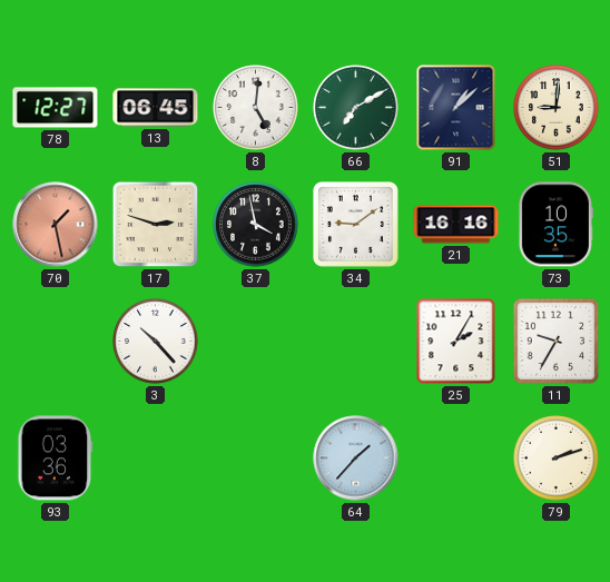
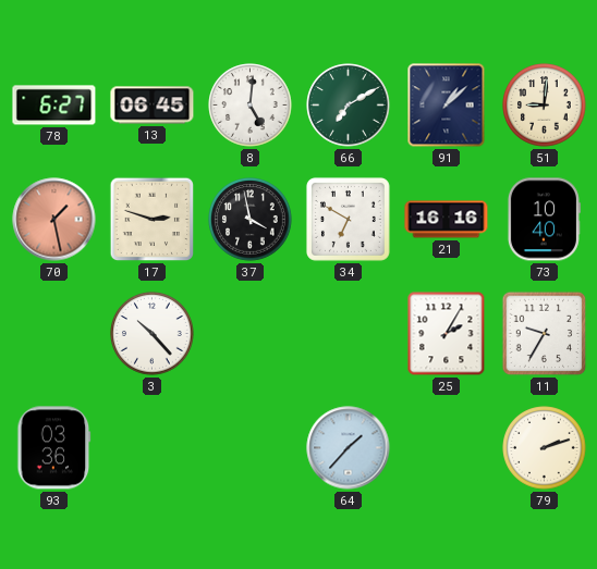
78: 12:27 -> 6:27 (54, 106)
34: 9:09 -> 6:50 (348, 219)
73: 10:35 -> 10:40 (544, 220)
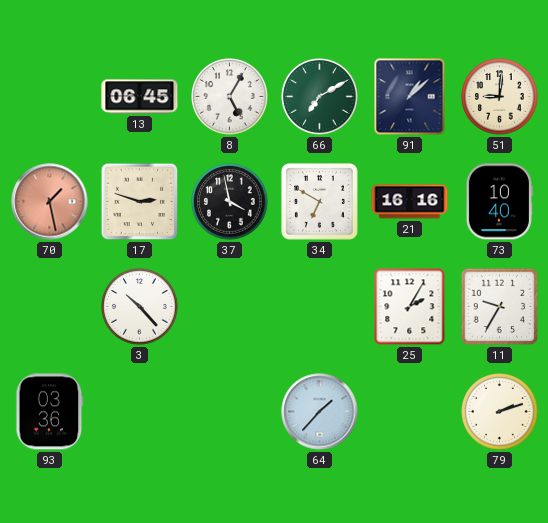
78: 6:27 -> none (54, 106)
8: 5:01 -> 5:05 (230, 97)
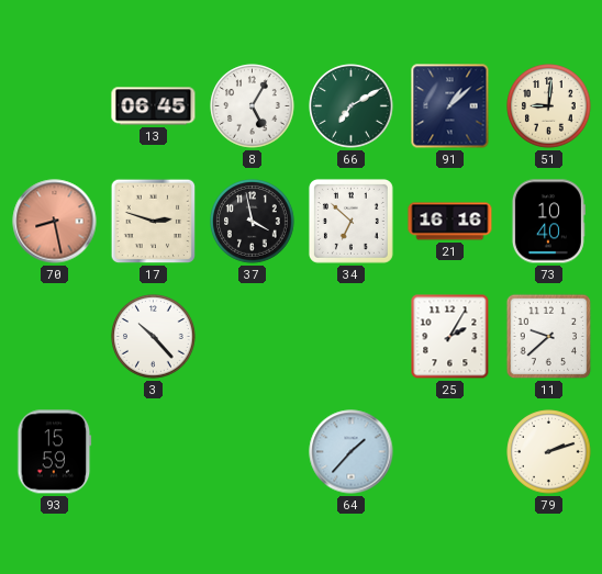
70: 1:28 -> 8:28 (55, 222)
34: 6:50 -> 6:52 (350, 221)
11: 9:35 -> 9:38 (549, 337)
93: 03:36 -> 15:59 (55, 452)
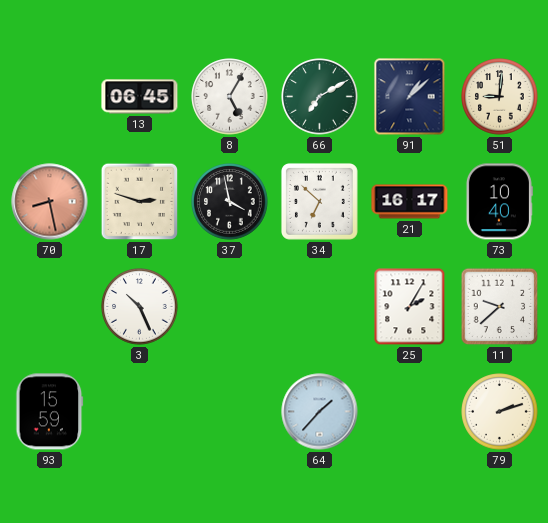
21: 16:16 -> 16:17 (410, 202)
3: 10:23 -> 10:26 (140, 307)
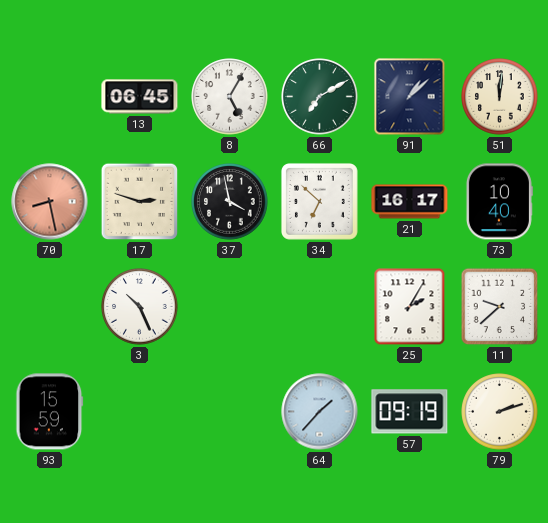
51: 9:01 -> 12:01 (500, 97)
57: none -> 09:19 (410, 412)
